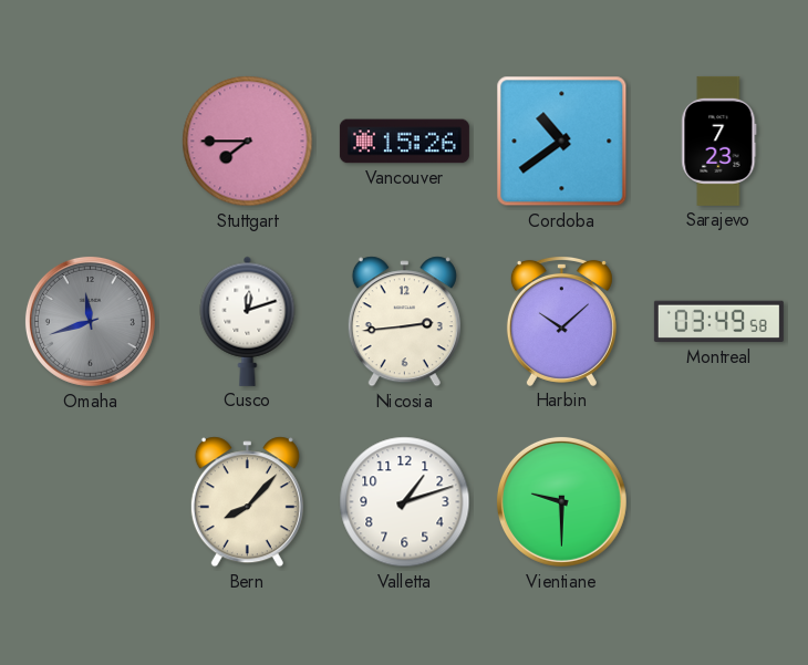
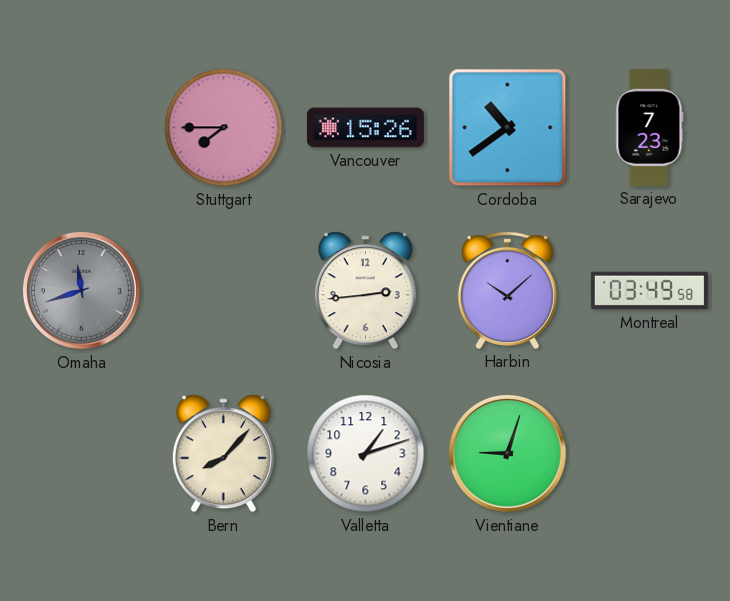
Cusco: 12:12 -> none (248, 321)
Vientiane: 9:30 -> 9:03 (507, 453)
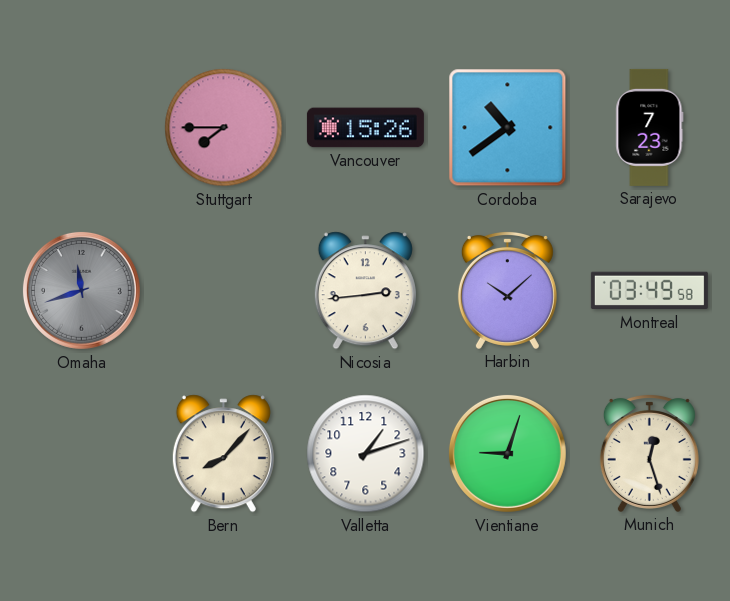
Munich: none -> 12:27 (649, 453)
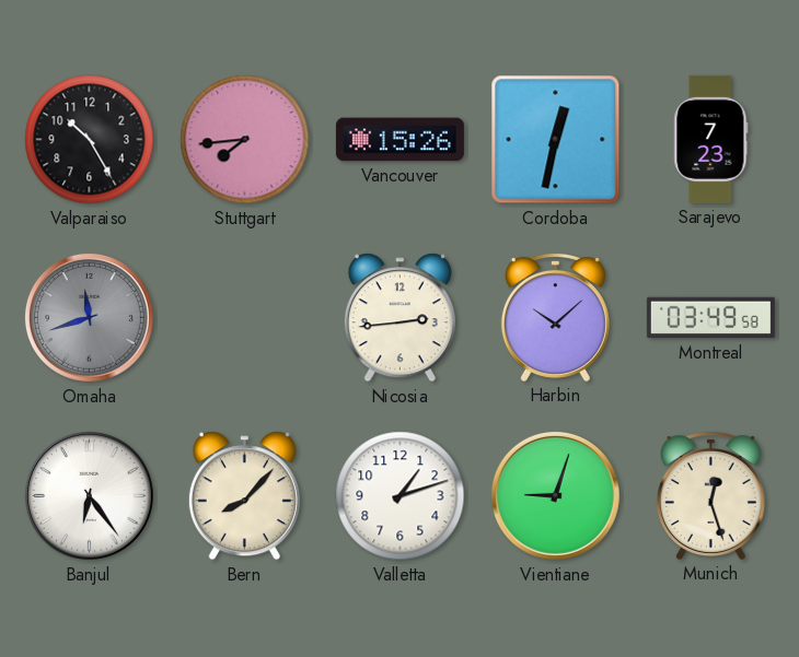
Valparaiso: none -> 10:25 (90, 140)
Stuttgart: 7:45 -> 7:44 (245, 140)
Cordoba: 10:39 -> 12:32 (556, 140)
Banjul: none -> 6:24 (89, 495)
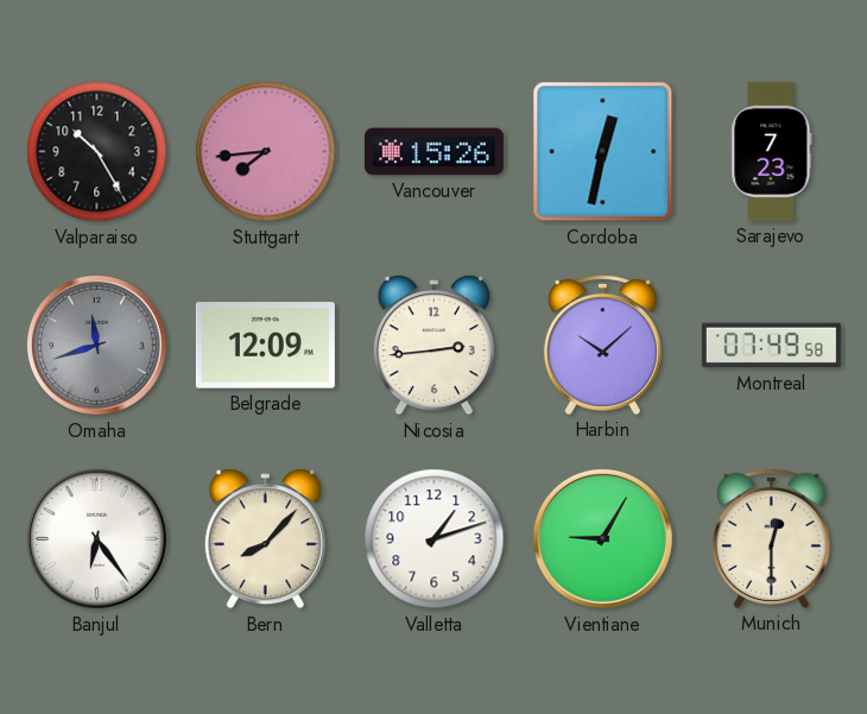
Belgrade: none -> 12:09 (265, 346)
Montreal: 03:49 -> 07:49 (771, 346)
Vientiane: 9:03 -> 9:05 (602, 538)
Munich: 12:27 -> 12:30 (771, 538)
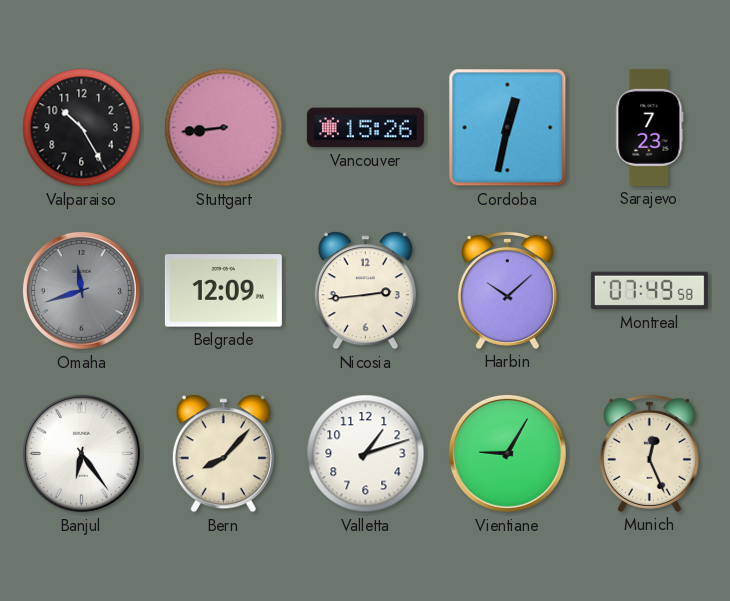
Stuttgart: 7:44 -> 8:44 (224, 128)
Munich: 12:30 -> 12:26 (649, 453)
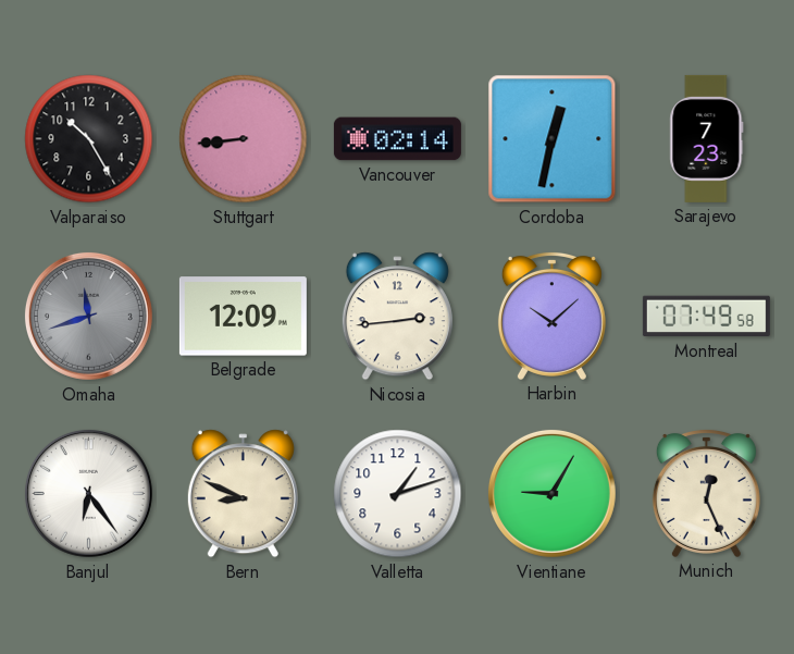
Vancouver: 15:26 -> 02:14 (397, 139)
Bern: 8:07 -> 8:49 (243, 494)
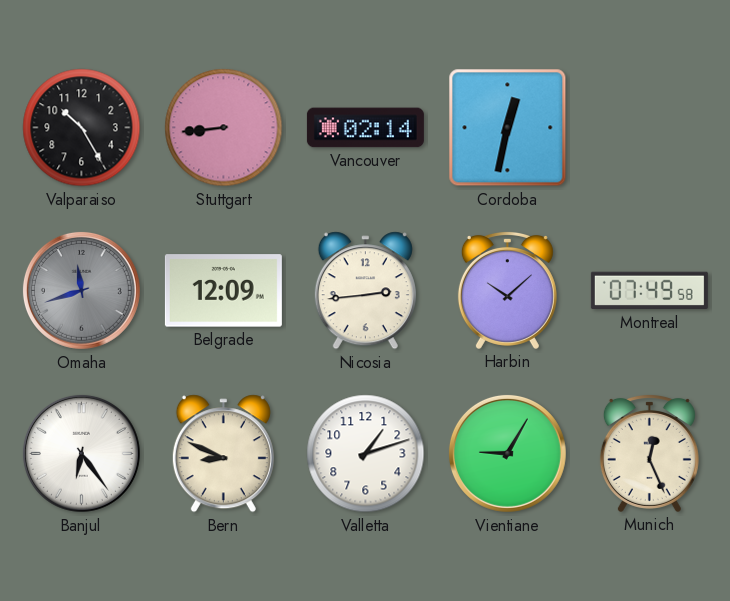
Sarajevo: 7:23 -> none (707, 138)
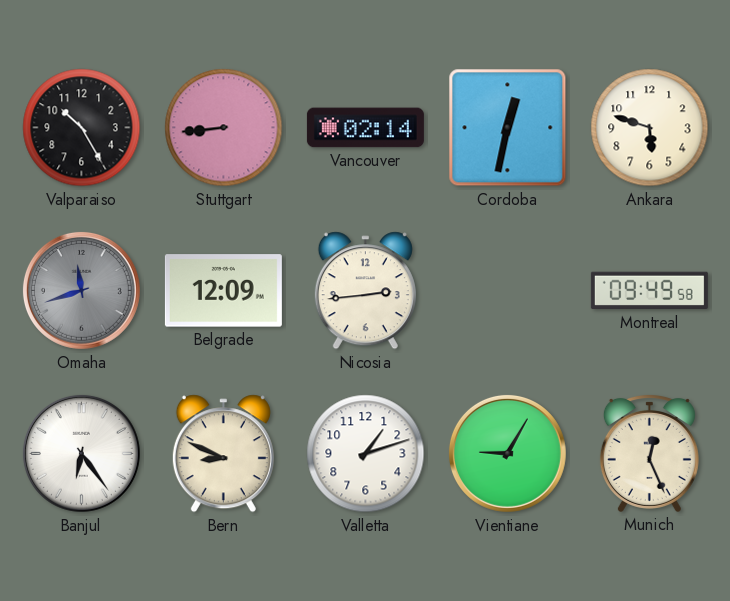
Ankara: none -> 5:48 (650, 128)
Harbin: 10:08 -> none (507, 290)
Montreal: 07:49 -> 09:49 (649, 291)
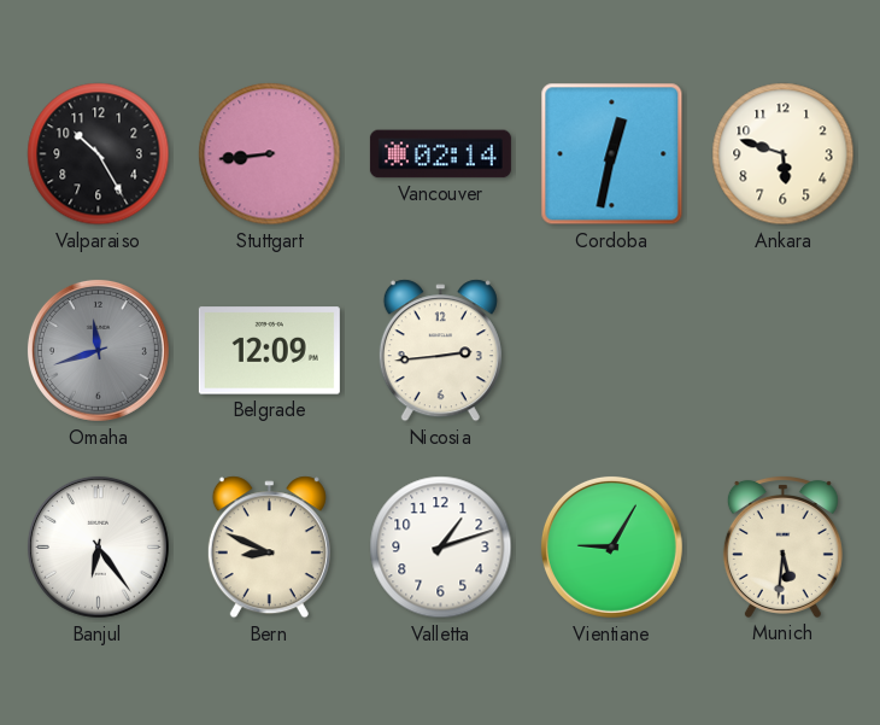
Montreal: 09:49 -> none (649, 291)
Munich: 12:26 -> 5:31 (782, 546)
